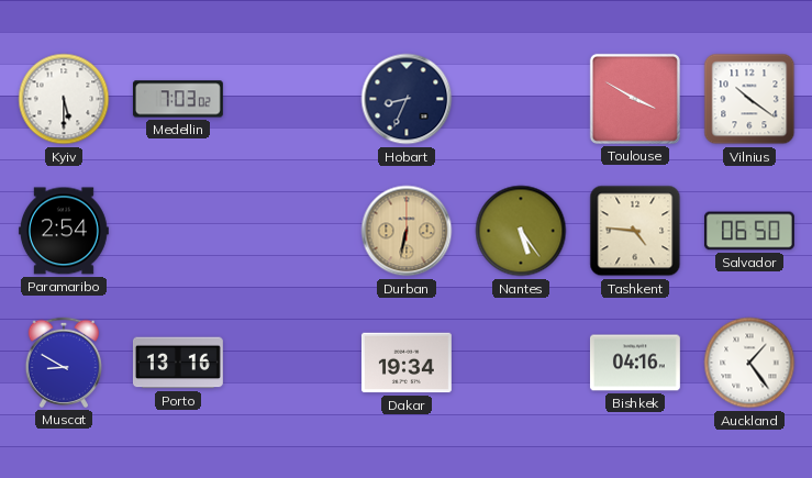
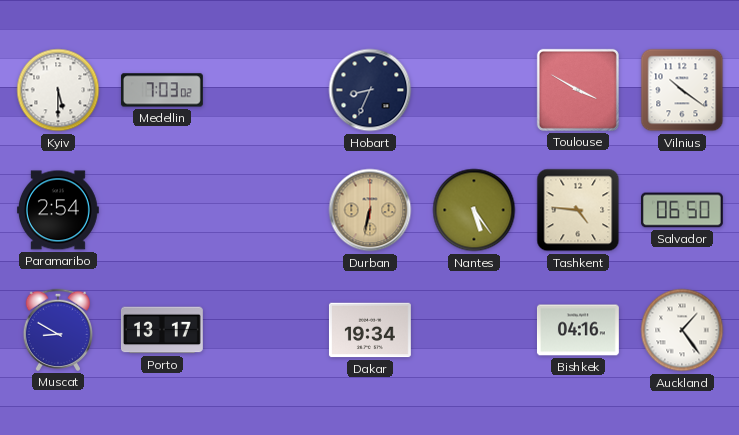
Porto: 13:16 -> 13:17 (162, 330)
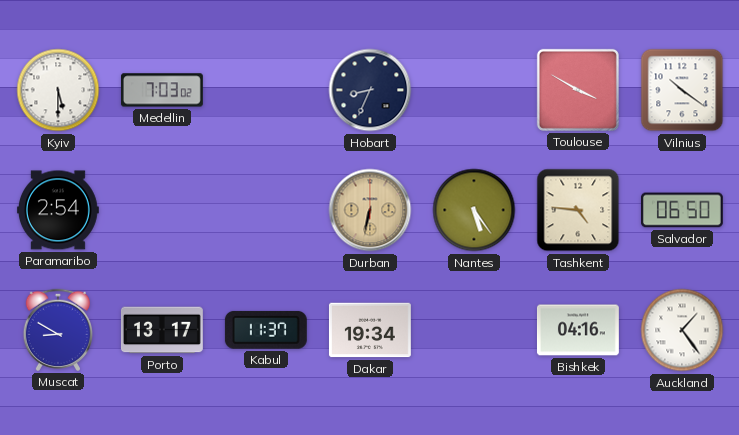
Kabul: none -> 11:37 (266, 330)
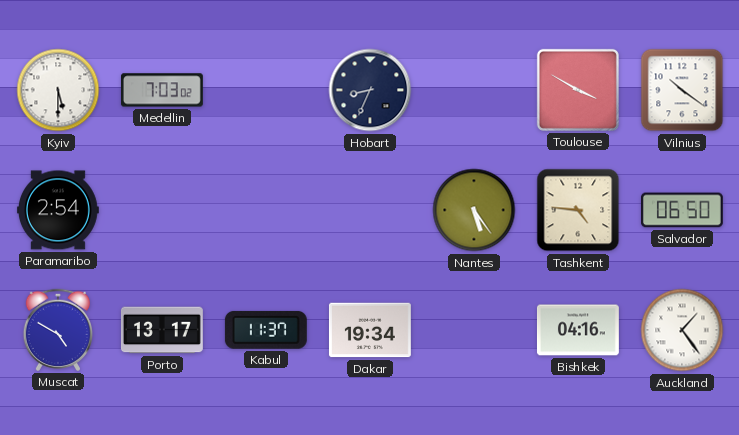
Durban: 6:32 -> none (370, 210)
Muscat: 8:50 -> 4:50 (57, 330)
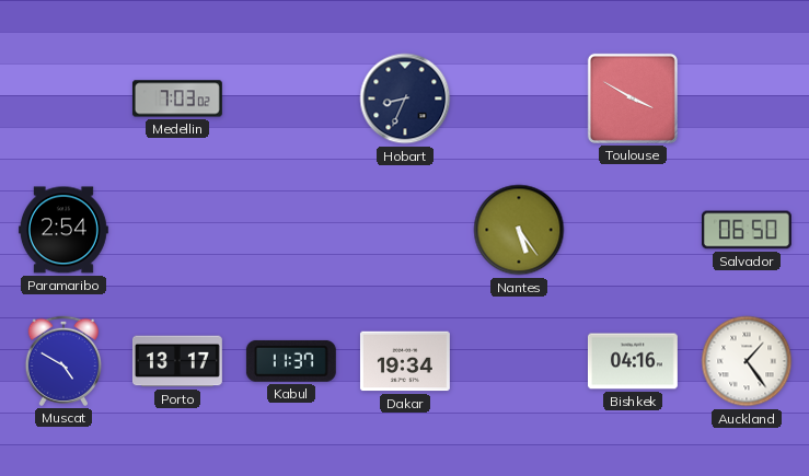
Kyiv: 5:30 -> none (58, 90)
Vilnius: 10:21 -> none (682, 90)
Tashkent: 4:46 -> none (578, 210)
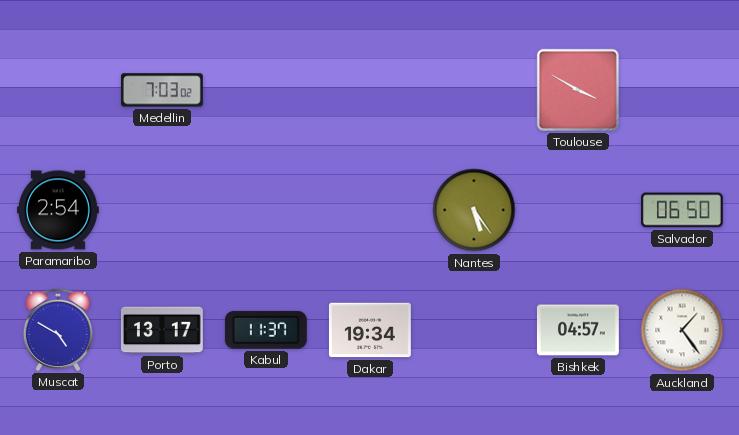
Hobart: 8:34 -> none (405, 98)
Bishkek: 04:16 -> 04:57 (578, 330)
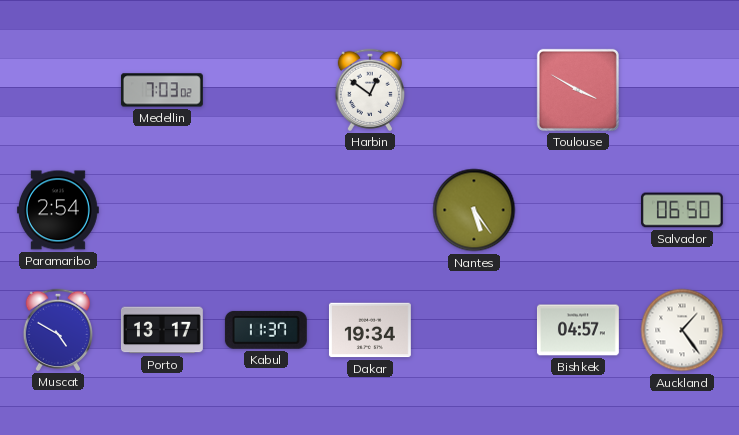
Harbin: none -> 12:51 (369, 90)
